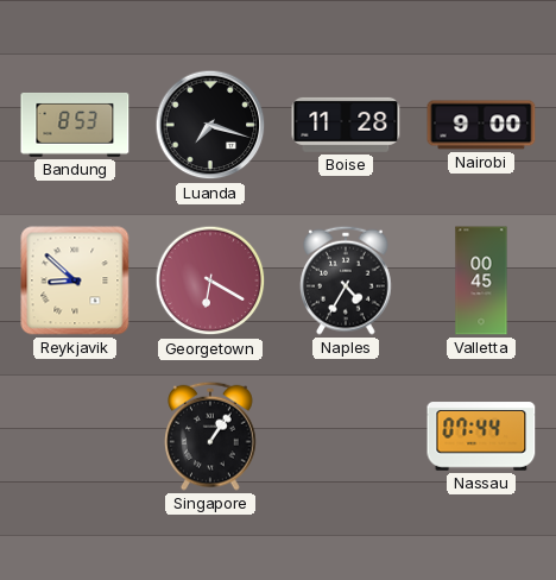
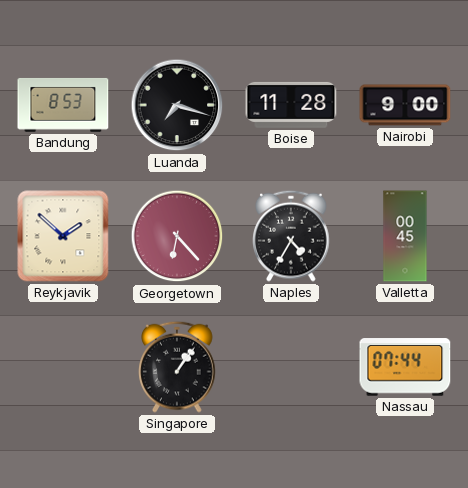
Reykjavik: 8:52 -> 1:52 (63, 236)
Georgetown: 6:20 -> 6:23 (177, 236)
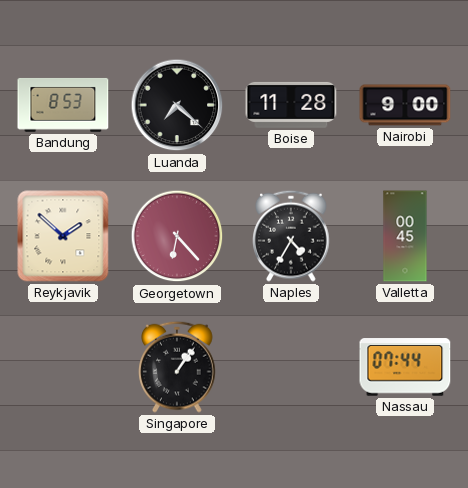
Luanda: 7:18 -> 7:22 (177, 105)
